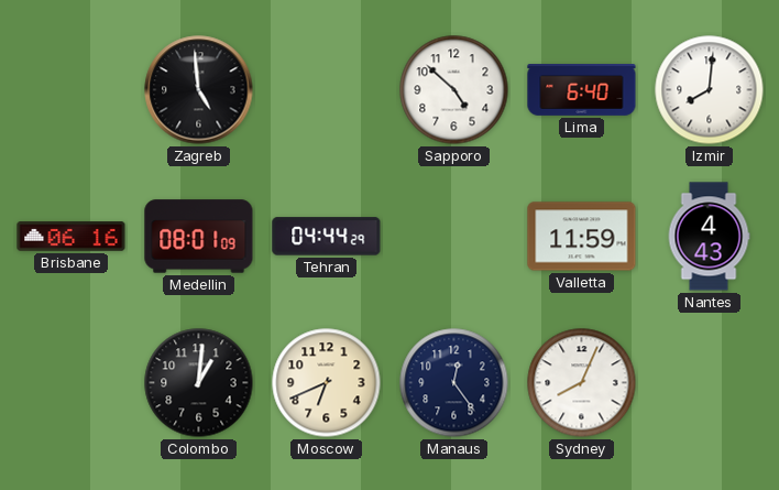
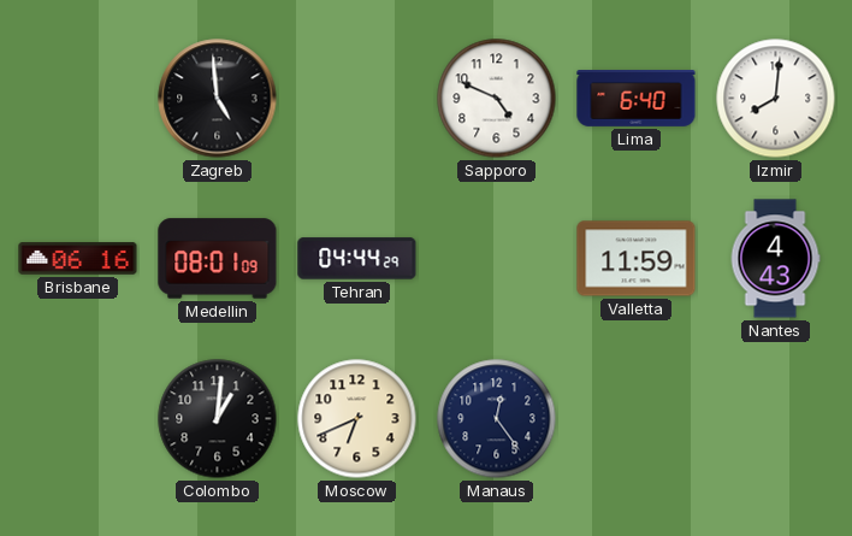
Sapporo: 4:52 -> 4:49 (497, 99)
Sydney: 8:04 -> none (582, 383)
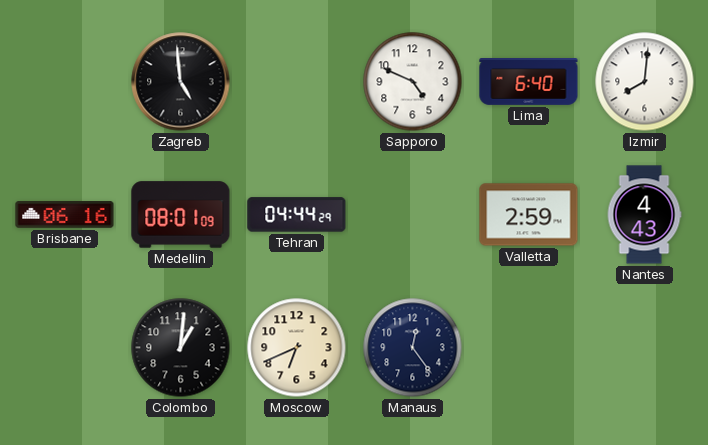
Valletta: 11:59 -> 2:59 (529, 215)
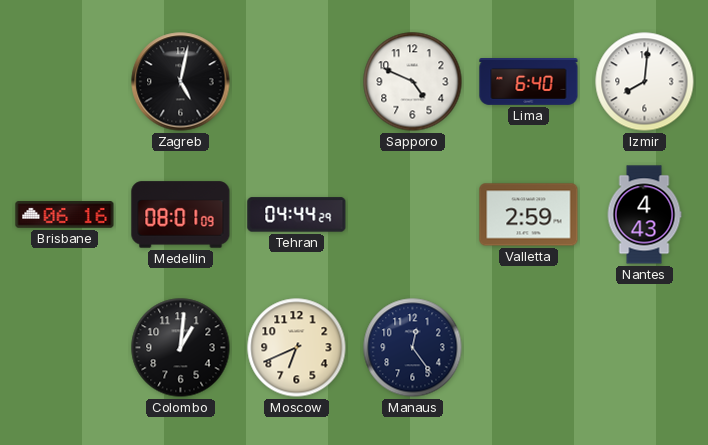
Zagreb: 4:59 -> 5:02 (181, 82)
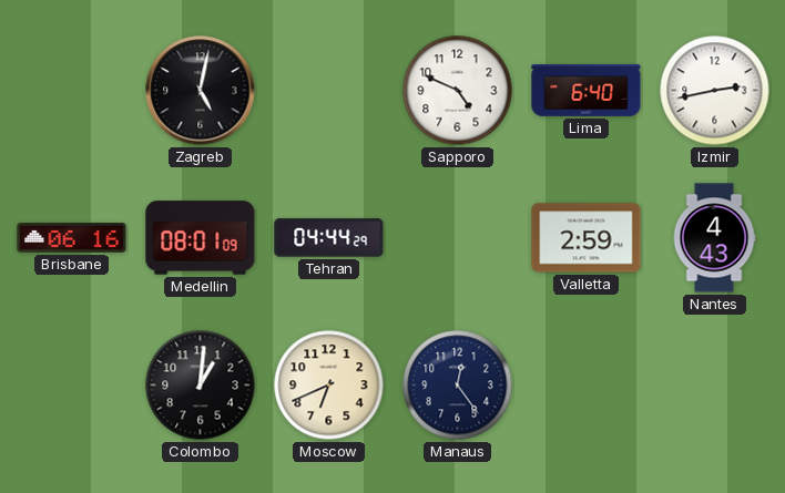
Izmir: 8:01 -> 2:43 (715, 91)
